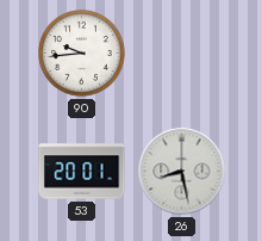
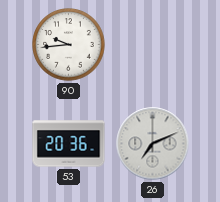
53: 20:01 -> 20:36 (69, 144)
26: 8:28 -> 7:11 (153, 144)
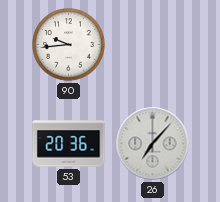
26: 7:11 -> 7:07 (153, 144)
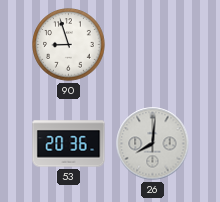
90: 9:44 -> 8:57 (69, 45)
26: 7:07 -> 8:01 (153, 144)
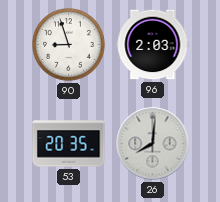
96: none -> 2:03 (153, 45)
53: 20:36 -> 20:35 (69, 144)
